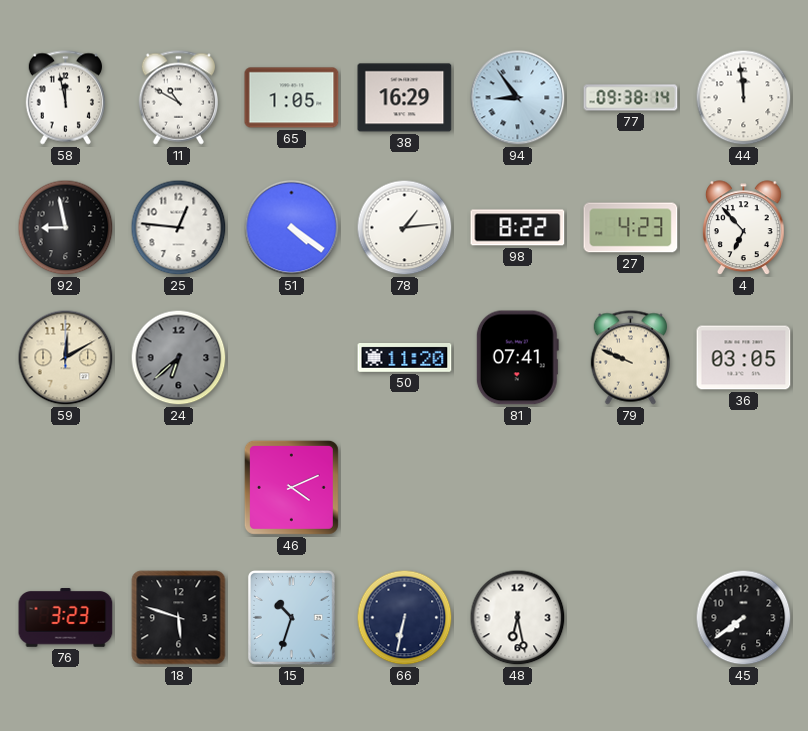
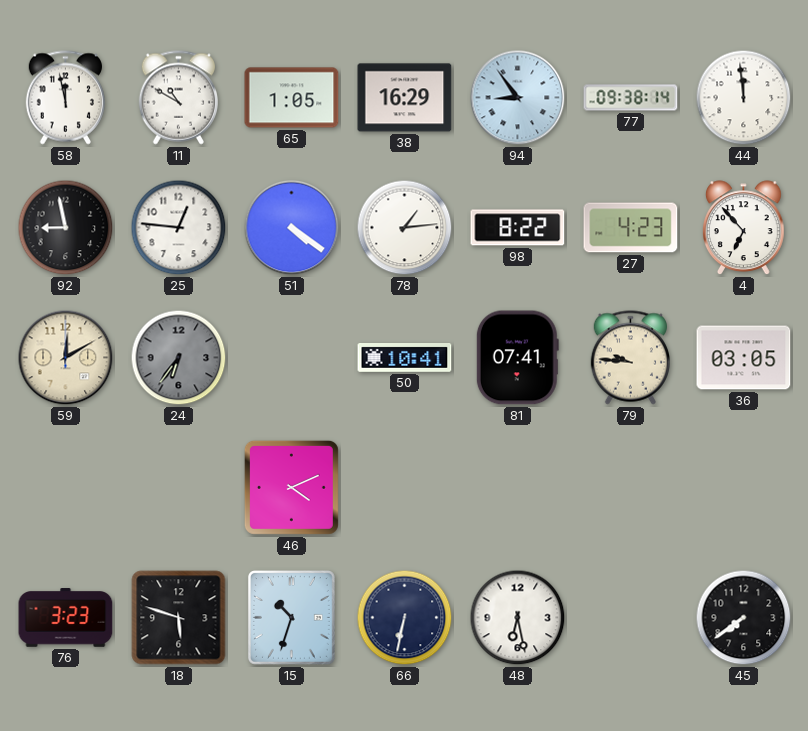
24: 6:38 -> 6:36 (179, 358)
50: 11:20 -> 10:41 (405, 358)
79: 9:49 -> 9:46 (630, 358)
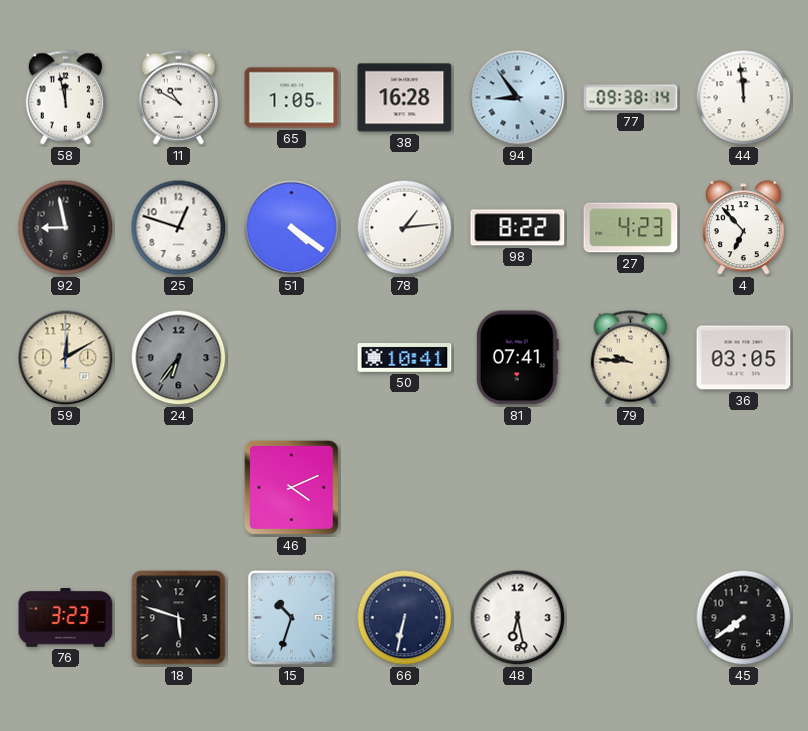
38: 16:29 -> 16:28 (405, 98)
25: 12:46 -> 12:48 (179, 228)
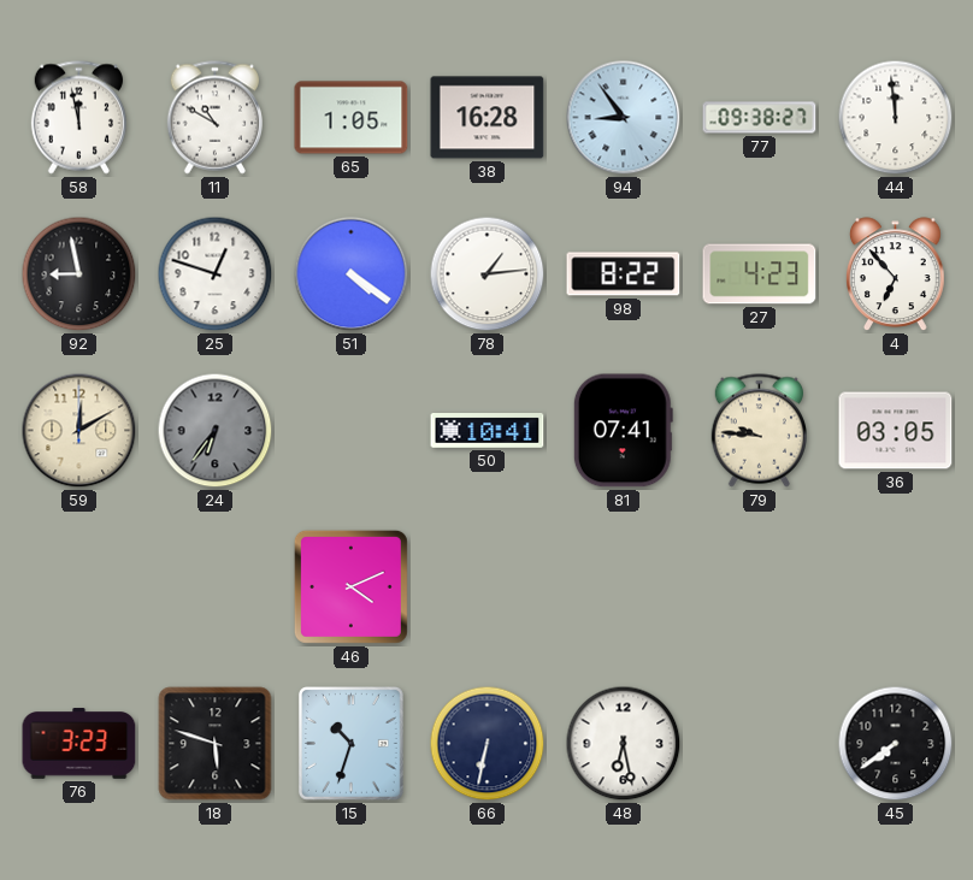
77: 09:38:14 -> 09:38:27 (760, 118)
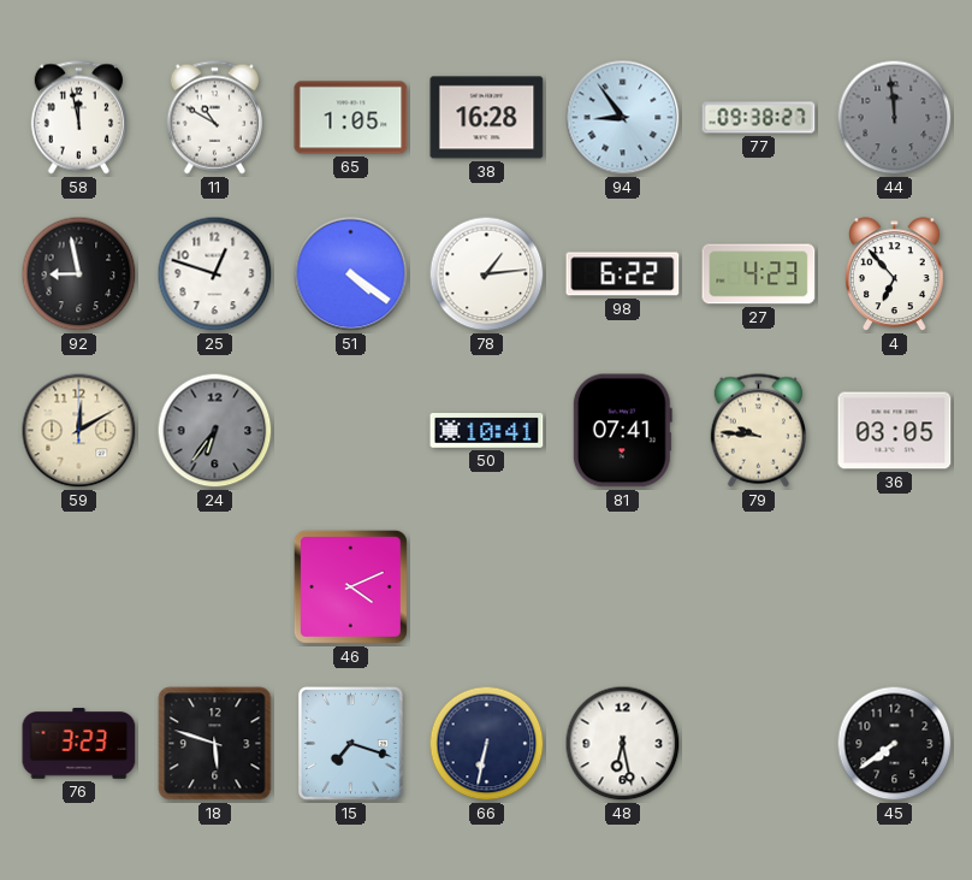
44 dial: white -> grey (895, 118)
98: 8:22 -> 6:22 (623, 274)
15: 10:33 -> 7:18 (350, 744)
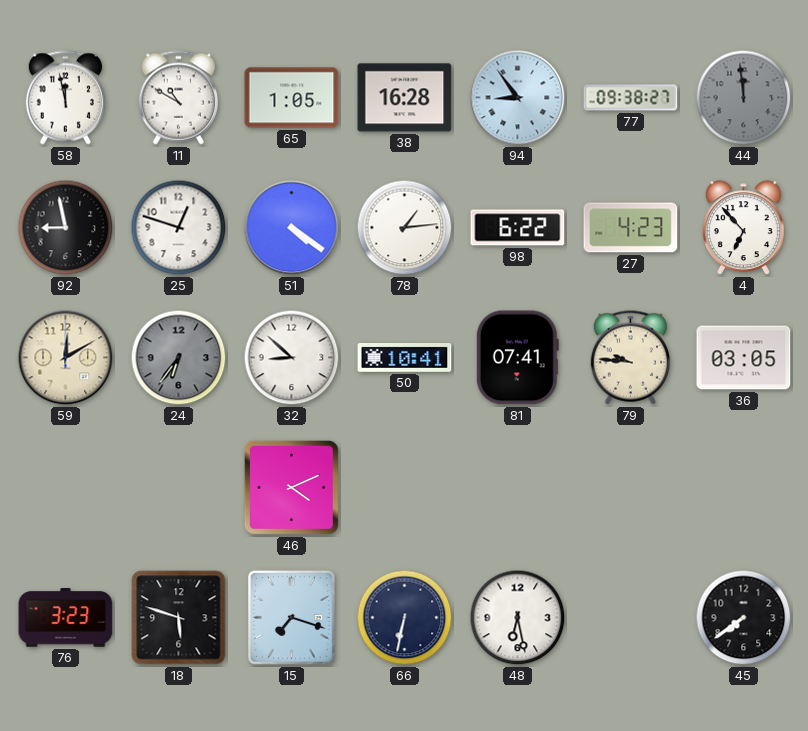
32: none -> 8:52 (292, 358)
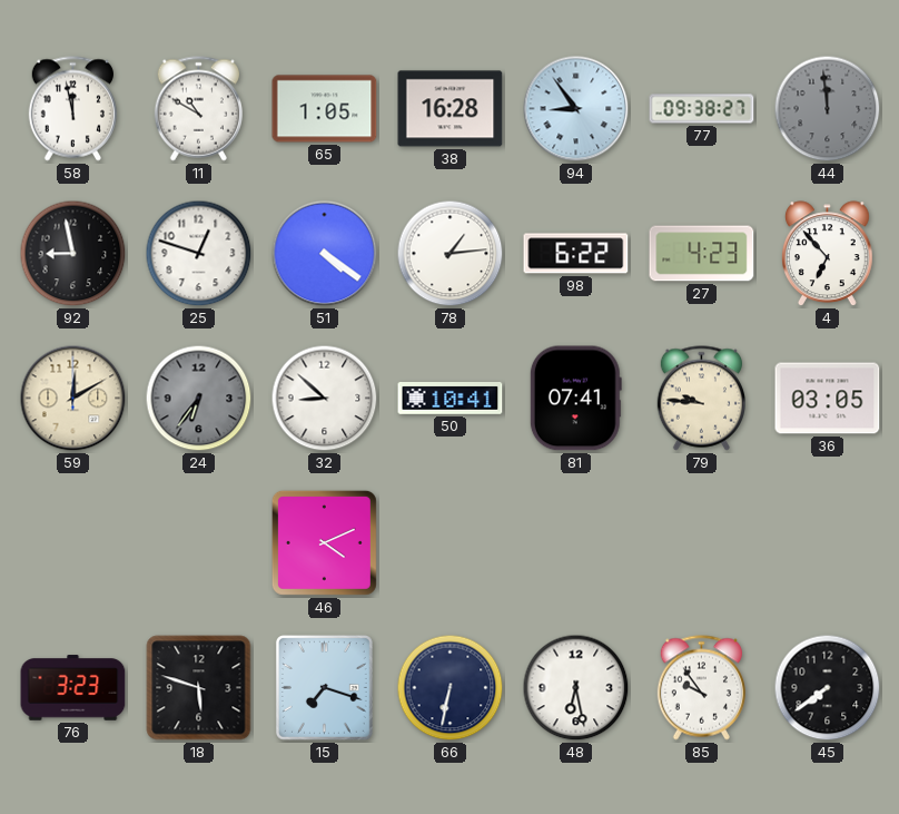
85: none -> 9:54 (701, 688)
